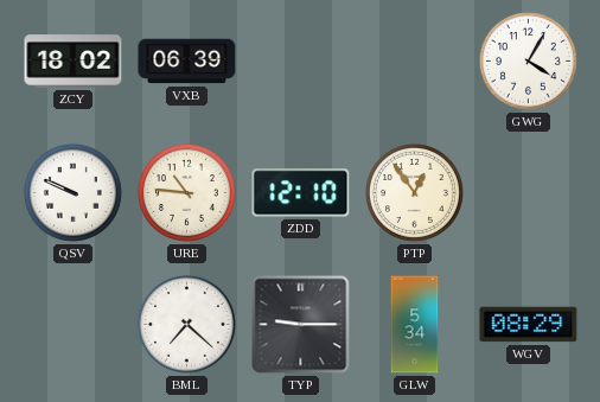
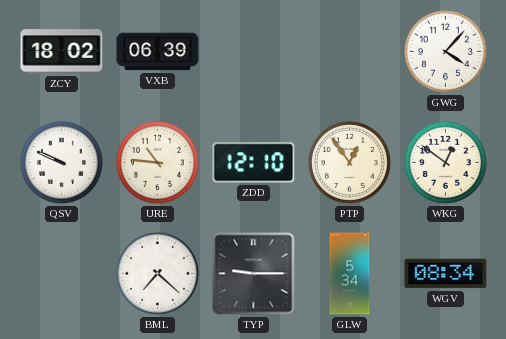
GWG: 4:05 -> 4:07 (445, 51)
WKG: none -> 12:51 (445, 162)
WGV: 08:29 -> 08:34 (446, 274)
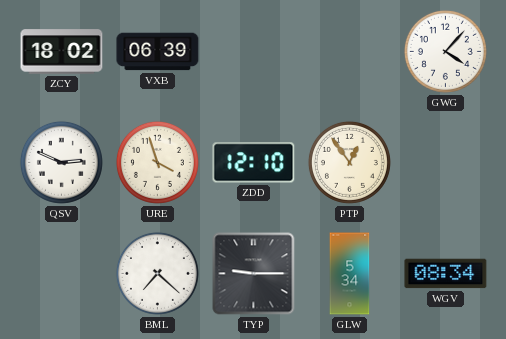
QSV: 9:49 -> 2:49 (61, 162)
URE: 10:46 -> 3:57 (157, 162)
WKG: 12:51 -> none (445, 162)
